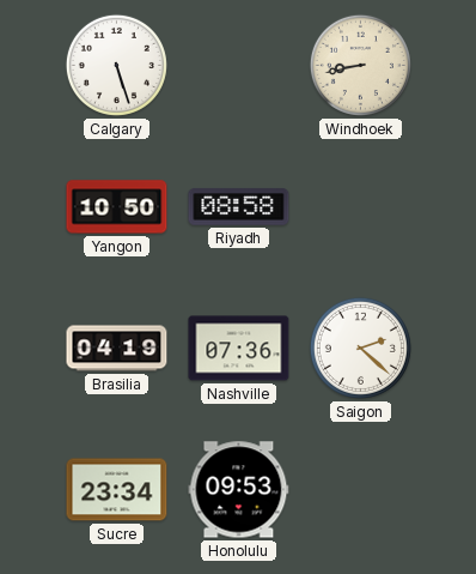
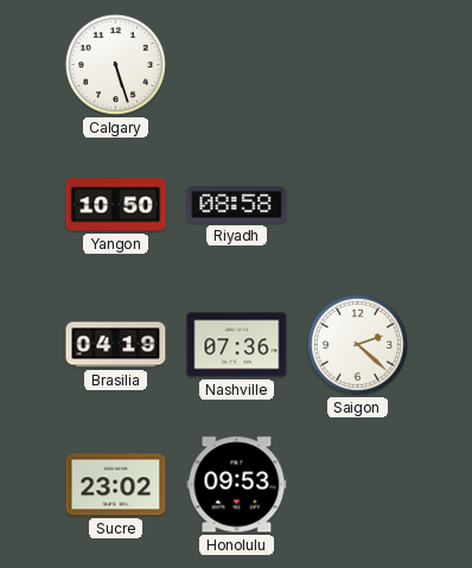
Windhoek: 8:43 -> none (360, 65)
Sucre: 23:34 -> 23:02 (116, 485)
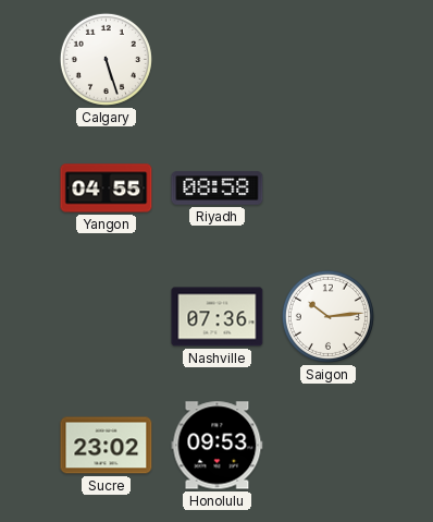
Yangon: 10:50 -> 04:55 (107, 189)
Brasilia: 04:19 -> none (116, 345)
Saigon: 2:22 -> 10:14 (327, 316)
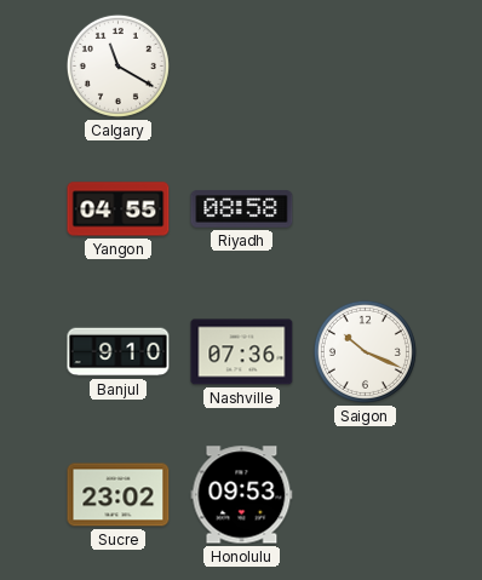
Calgary: 5:27 -> 11:20 (117, 65)
Banjul: none -> 9:10 (119, 352)
Saigon: 10:14 -> 10:19 (365, 351)
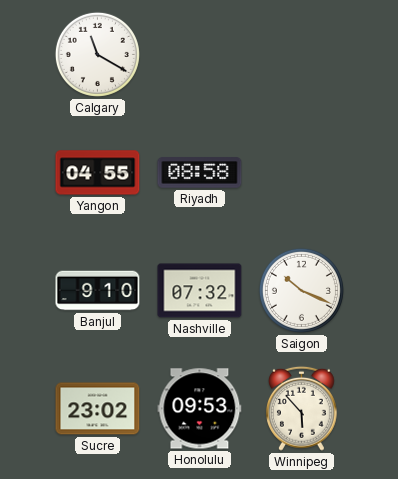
Nashville: 07:36 -> 07:32 (200, 291)
Winnipeg: none -> 5:53 (301, 408)
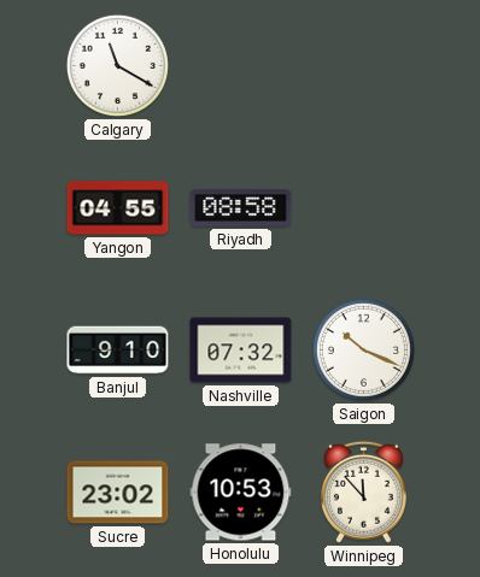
Honolulu: 09:53 -> 10:53 (241, 493)
Winnipeg: 5:53 -> 11:53 (363, 491)
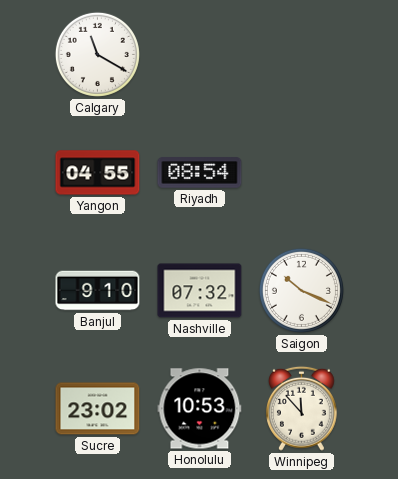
Riyadh: 08:58 -> 08:54 (200, 173)
